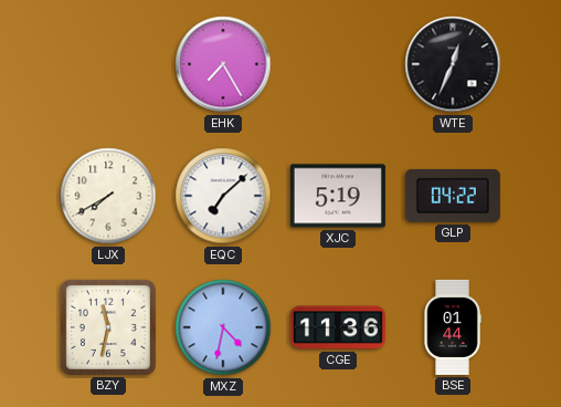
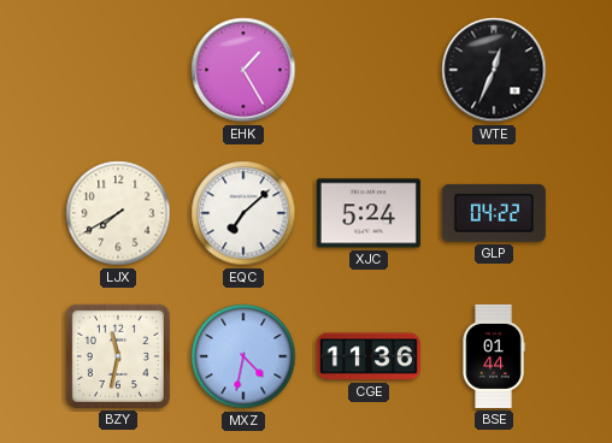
EHK: 7:25 -> 1:25 (243, 70)
XJC: 5:19 -> 5:24 (369, 213)
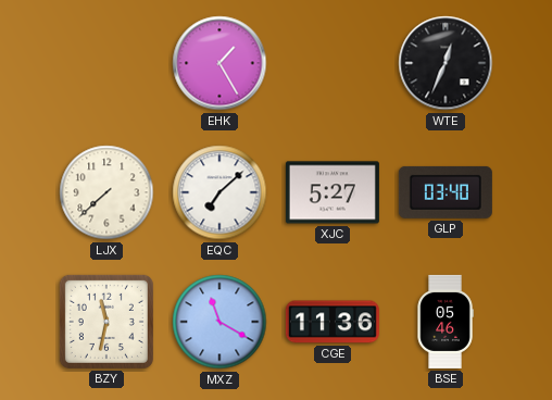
LJX: 7:40 -> 7:38 (106, 192)
XJC: 5:24 -> 5:27 (333, 192)
GLP: 04:22 -> 03:40 (446, 192)
MXZ: 4:32 -> 11:20 (219, 322)
BSE: 01:44 -> 05:46 (446, 322)
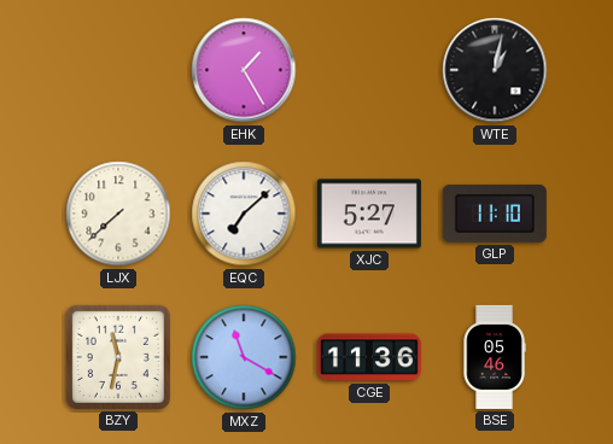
WTE: 12:34 -> 1:02 (495, 70)
GLP: 03:40 -> 11:10 (495, 214)
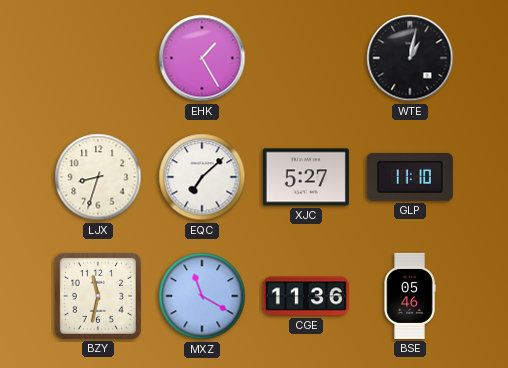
LJX: 7:38 -> 8:33 (98, 177)
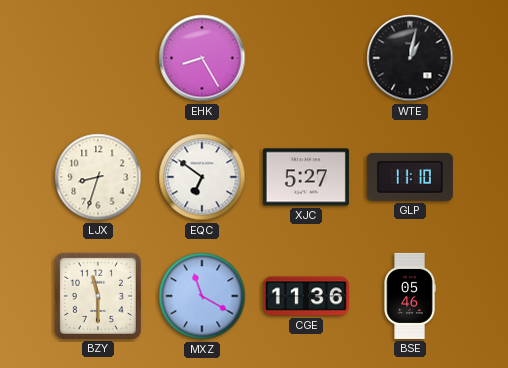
EHK: 1:25 -> 8:25 (202, 58)
EQC: 7:08 -> 6:51 (202, 177)
BZY: 11:32 -> 11:30 (98, 296)
